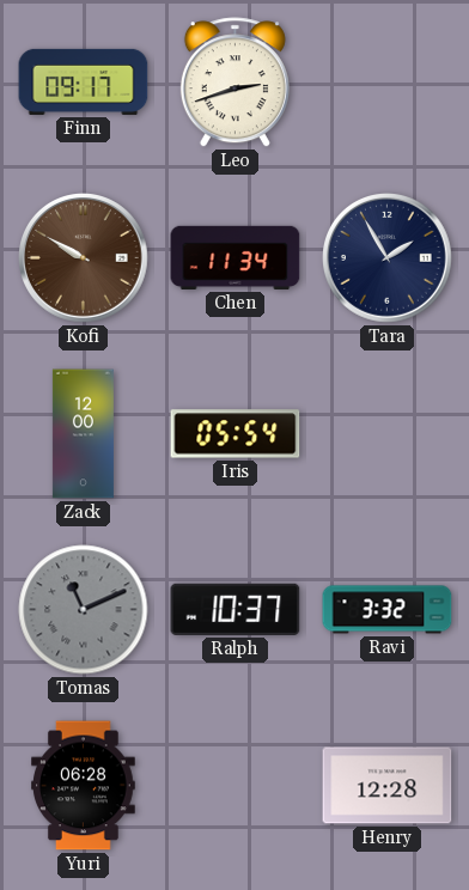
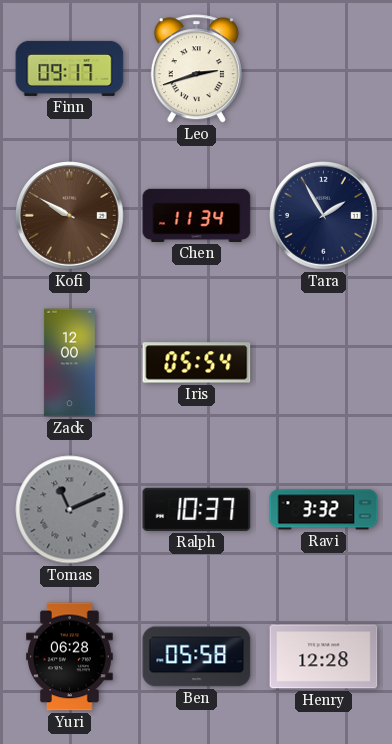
Ben: none -> 05:58 (197, 657)
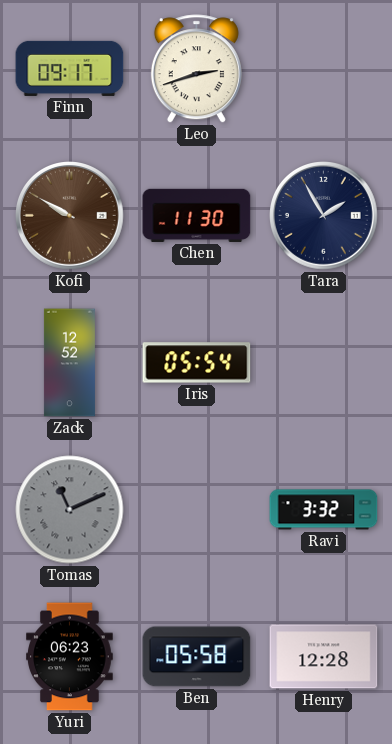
Chen: 11:34 -> 11:30 (197, 215)
Zack: 12:00 -> 12:52 (69, 363)
Ralph: 10:37 -> none (197, 509)
Yuri: 06:28 -> 06:23 (70, 657)
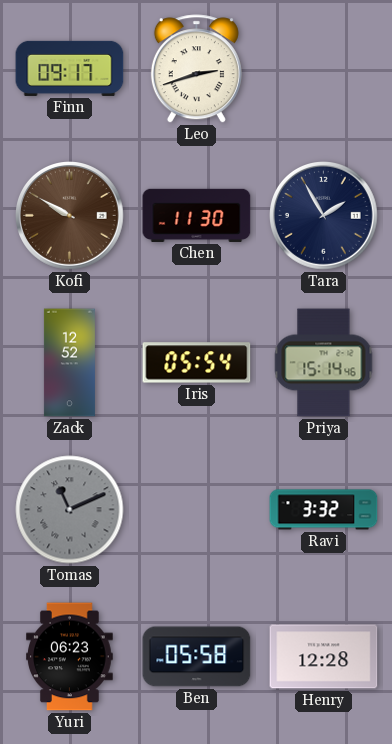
Priya: none -> 15:14 (324, 363)
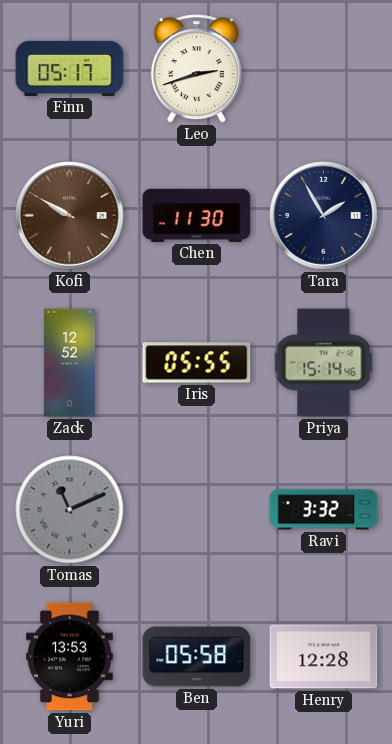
Finn: 09:17 -> 05:17 (70, 68)
Iris: 05:54 -> 05:55 (197, 363)
Yuri: 06:23 -> 13:53 (70, 657)
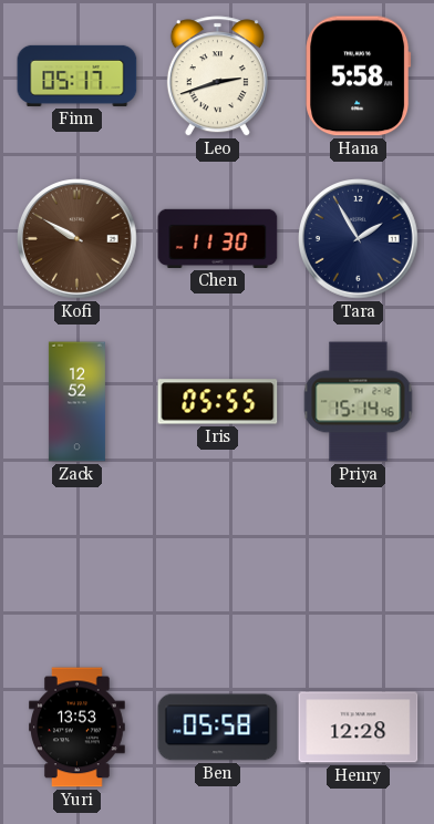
Hana: none -> 5:58 (359, 76)
Tomas: 11:11 -> none (70, 510)
Ravi: 3:32 -> none (324, 510)
